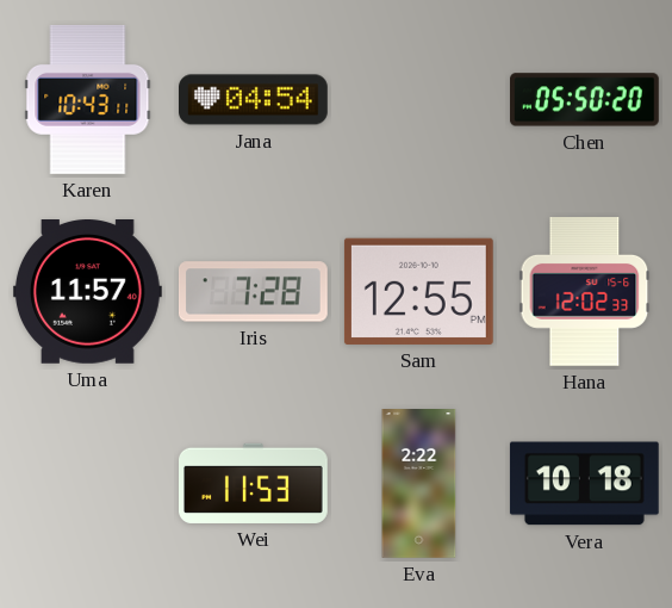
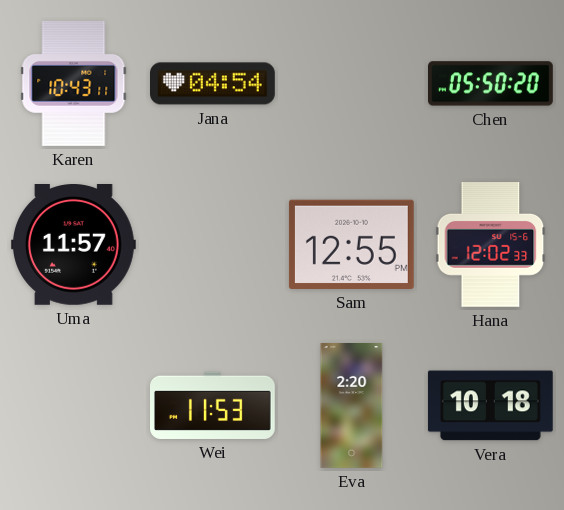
Iris: 7:28 -> none (254, 292)
Eva: 2:22 -> 2:20 (352, 406)
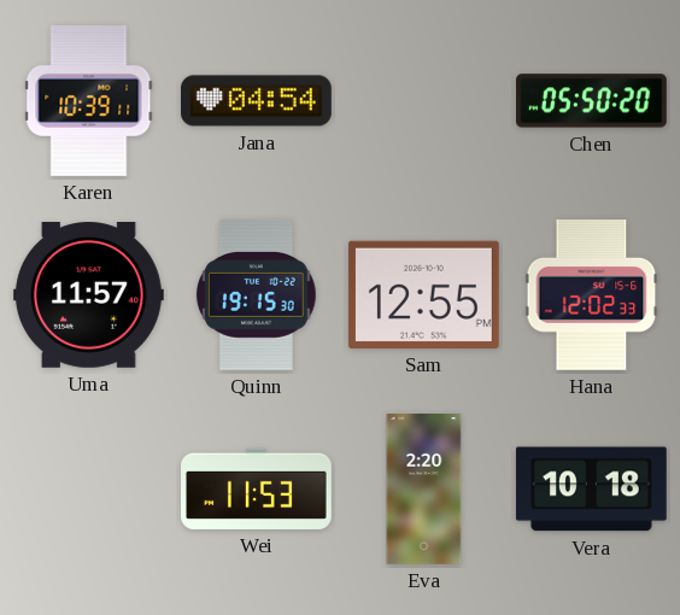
Karen: 10:43 -> 10:39 (89, 101)
Quinn: none -> 19:15 (256, 294)
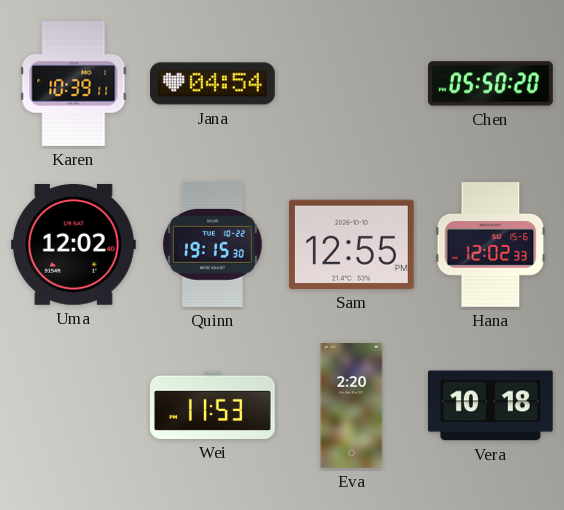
Uma: 11:57 -> 12:02 (74, 245)
